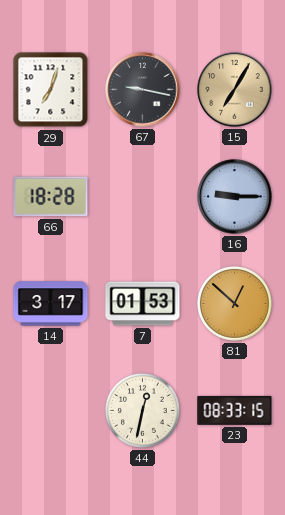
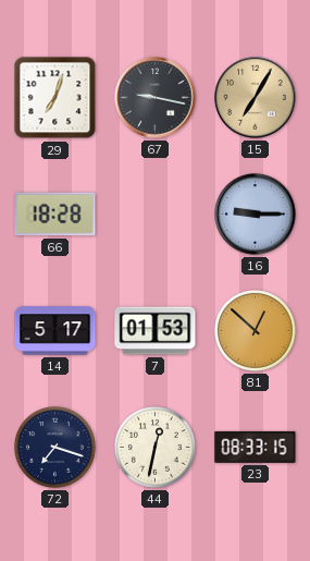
14: 3:17 -> 5:17 (55, 331)
72: none -> 7:18 (55, 448)
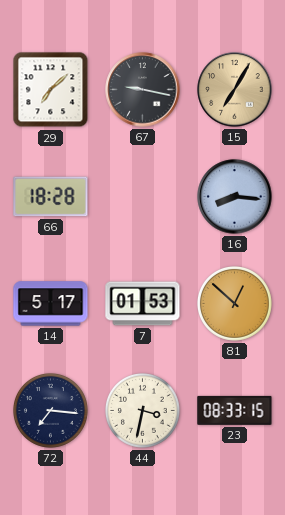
29: 7:03 -> 7:08 (51, 90)
16: 9:15 -> 8:16 (235, 197)
72: 7:18 -> 7:16 (51, 411)
44: 12:32 -> 3:32 (143, 411)
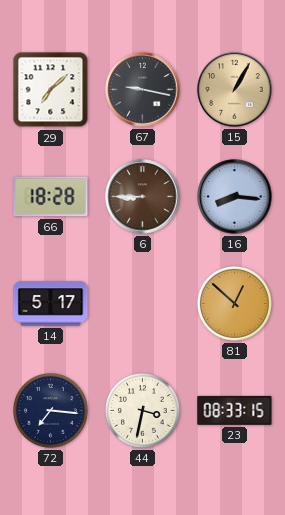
15: 7:05 -> 1:05 (235, 90)
6: none -> 8:45 (143, 197)
7: 01:53 -> none (143, 304)
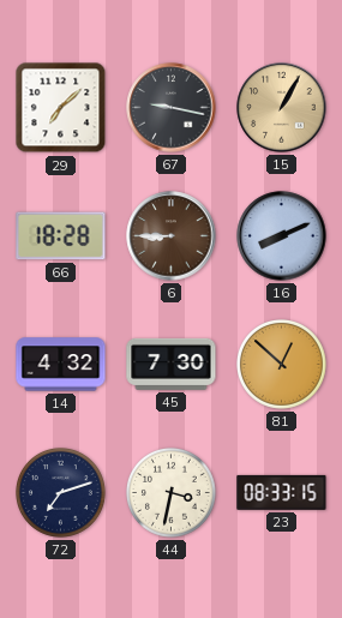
16: 8:16 -> 8:11 (282, 236)
14: 5:17 -> 4:32 (61, 365)
45: none -> 7:30 (172, 364)
72: 7:16 -> 7:12 (61, 493)
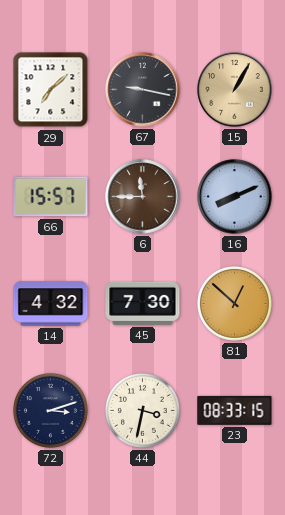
66: 18:28 -> 15:57 (51, 197)
6: 8:45 -> 11:45 (143, 197)
72: 7:12 -> 3:12 (51, 411)
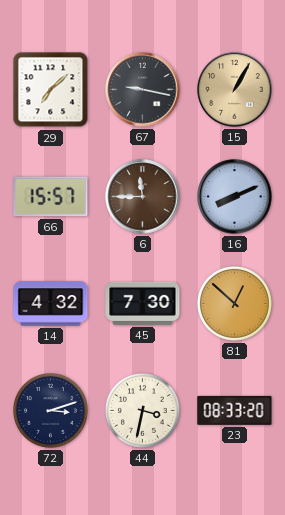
23: 08:33:15 -> 08:33:20 (235, 410)
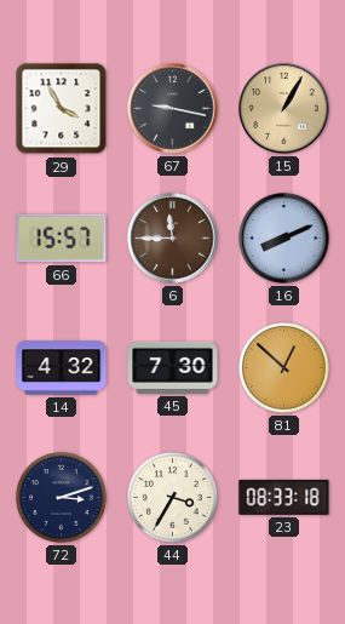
29: 7:08 -> 3:55 (62, 109)
44: 3:32 -> 3:35 (173, 498)
23: 08:33:20 -> 08:33:18 (284, 497)
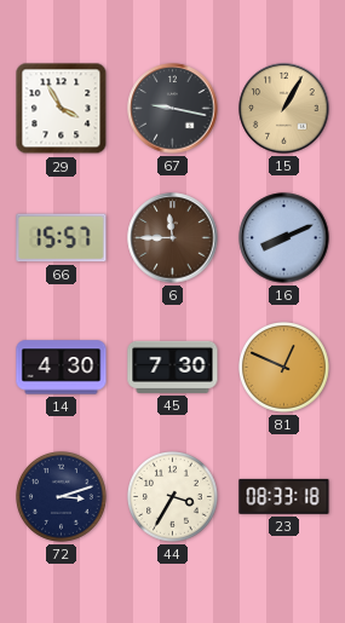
14: 4:32 -> 4:30 (62, 368)
81: 12:52 -> 12:49 (284, 368)
